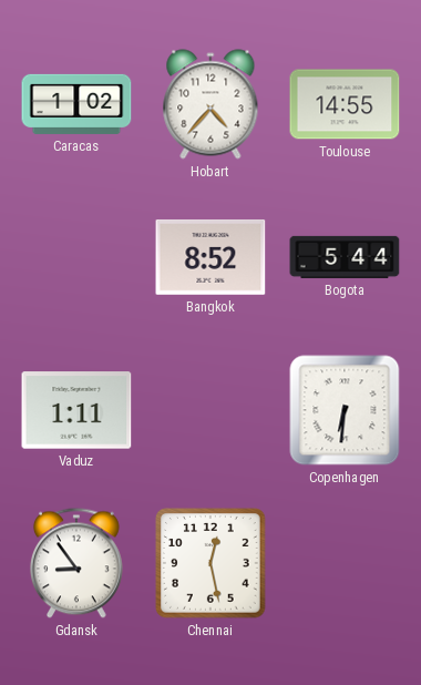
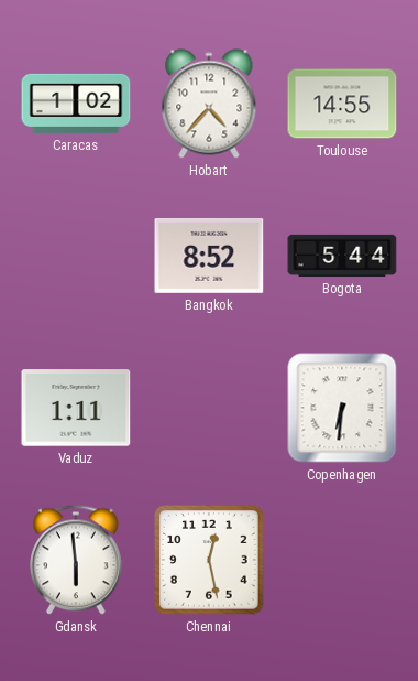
Gdansk: 8:54 -> 5:59 (76, 560)
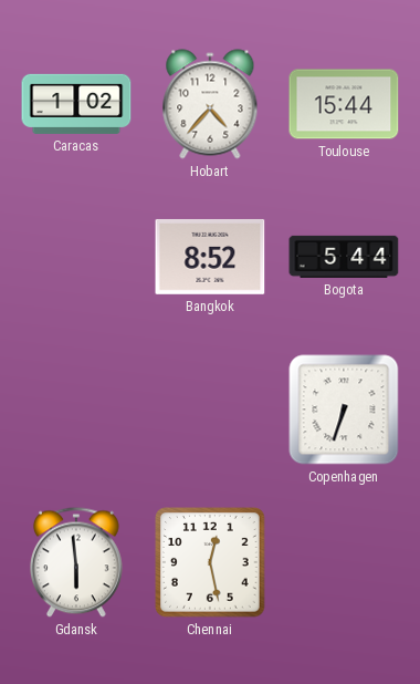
Toulouse: 14:55 -> 15:44 (344, 104)
Vaduz: 1:11 -> none (76, 408)
Copenhagen: 6:31 -> 6:33 (344, 410)
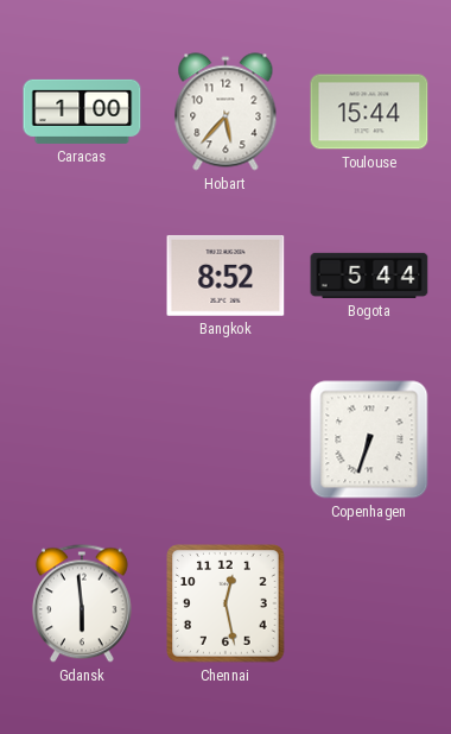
Caracas: 1:02 -> 1:00 (82, 112)
Hobart: 4:37 -> 5:37 (225, 112)
